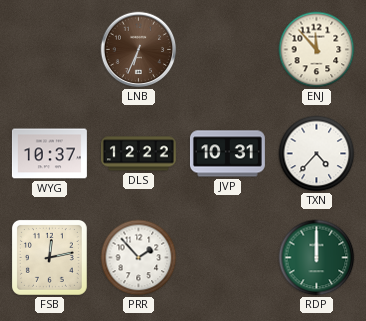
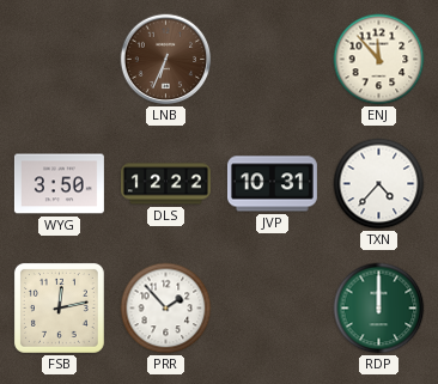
WYG: 10:37 -> 3:50 (59, 184)
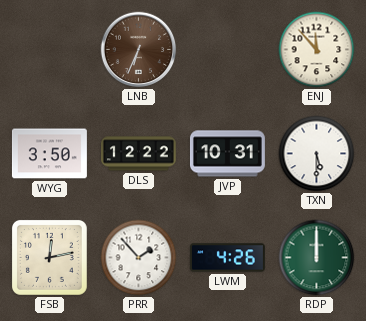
TXN: 4:37 -> 5:30 (317, 154)
LWM: none -> 4:26 (227, 258)
